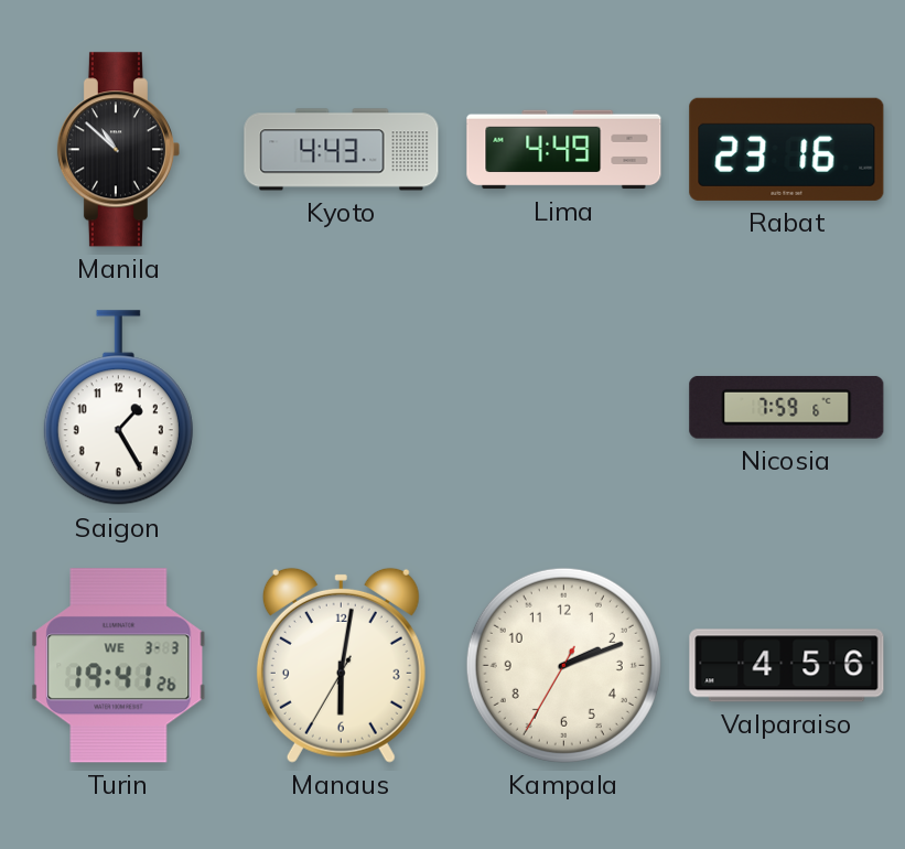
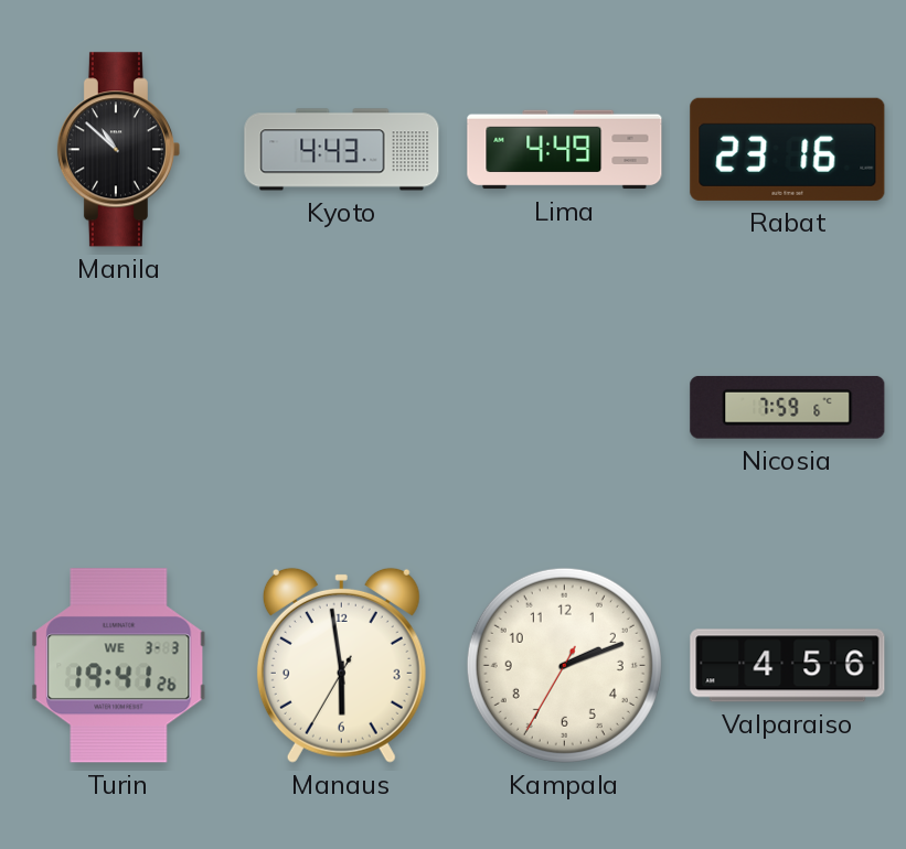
Saigon: 1:25 -> none (118, 408)
Manaus: 6:01 -> 5:58 (341, 665)
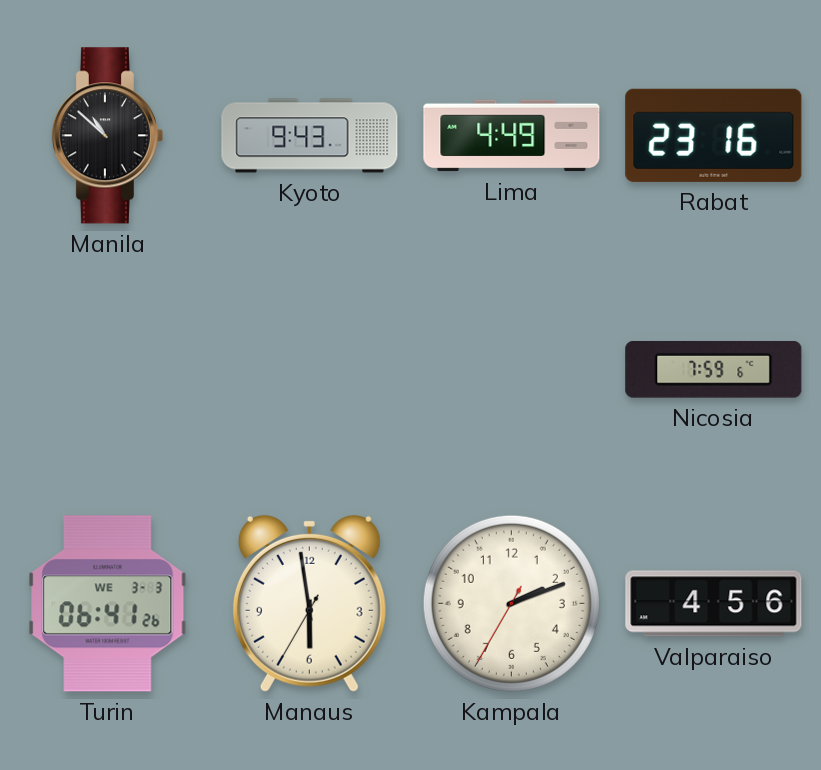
Kyoto: 4:43 -> 9:43 (310, 136)
Turin: 19:41 -> 06:41 (108, 604)
